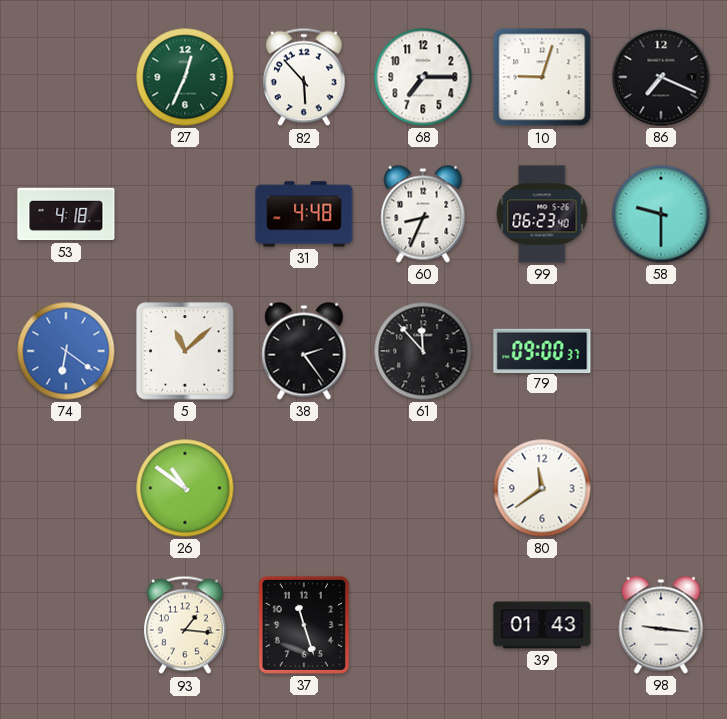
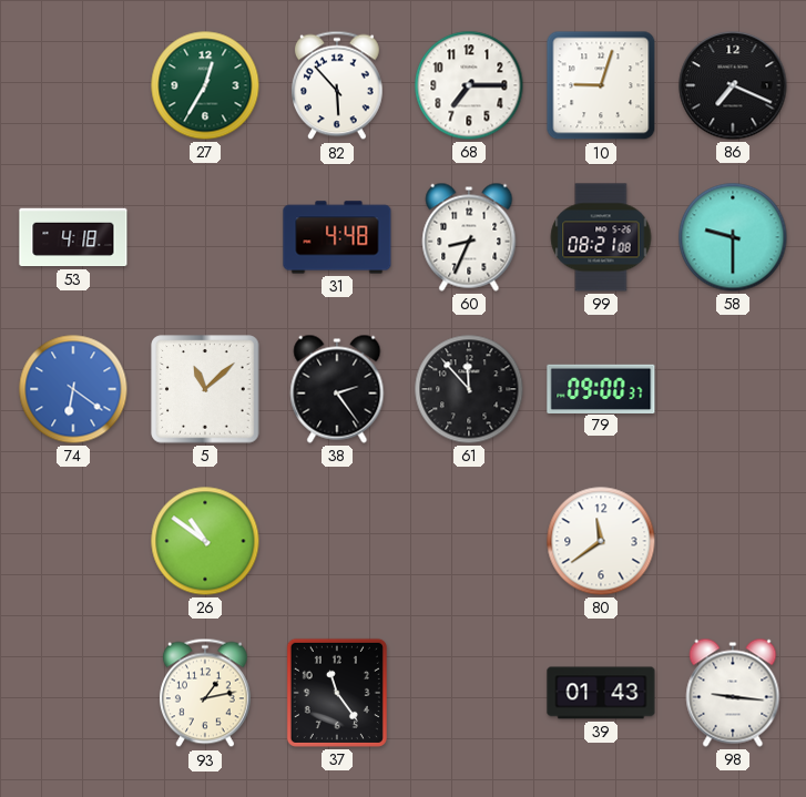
27: 12:34 -> 12:35 (205, 85)
99: 06:23 -> 08:21 (601, 237)
93: 1:16 -> 1:13 (205, 693)
37: 11:27 -> 11:24 (337, 693)
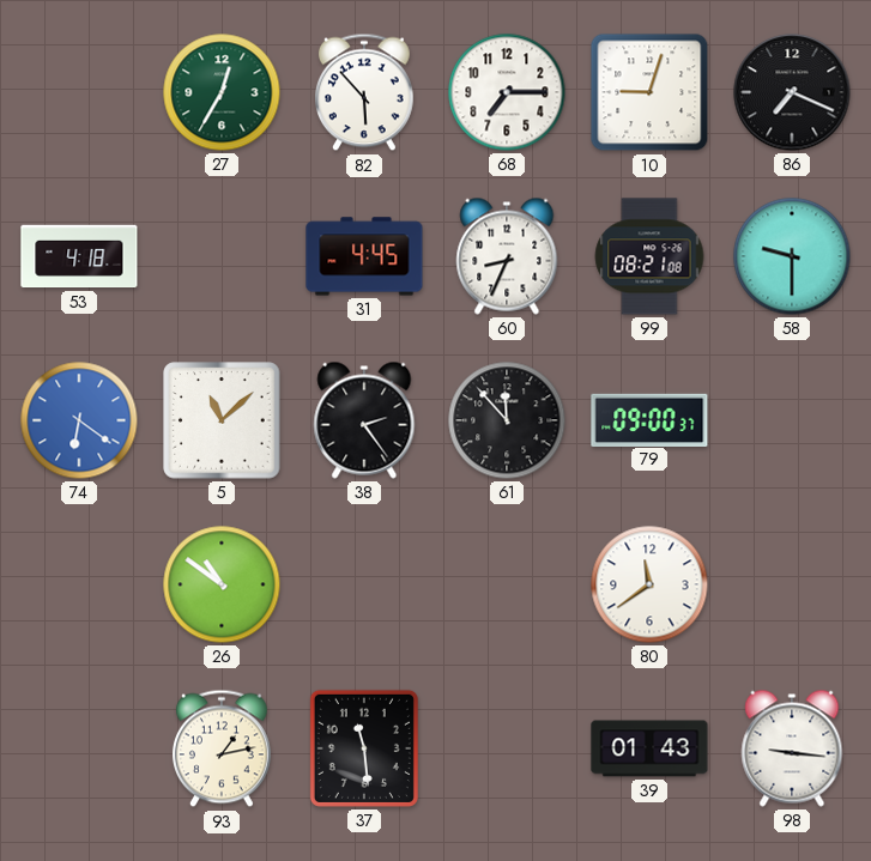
31: 4:48 -> 4:45 (364, 256)
37: 11:24 -> 11:29 (364, 748)
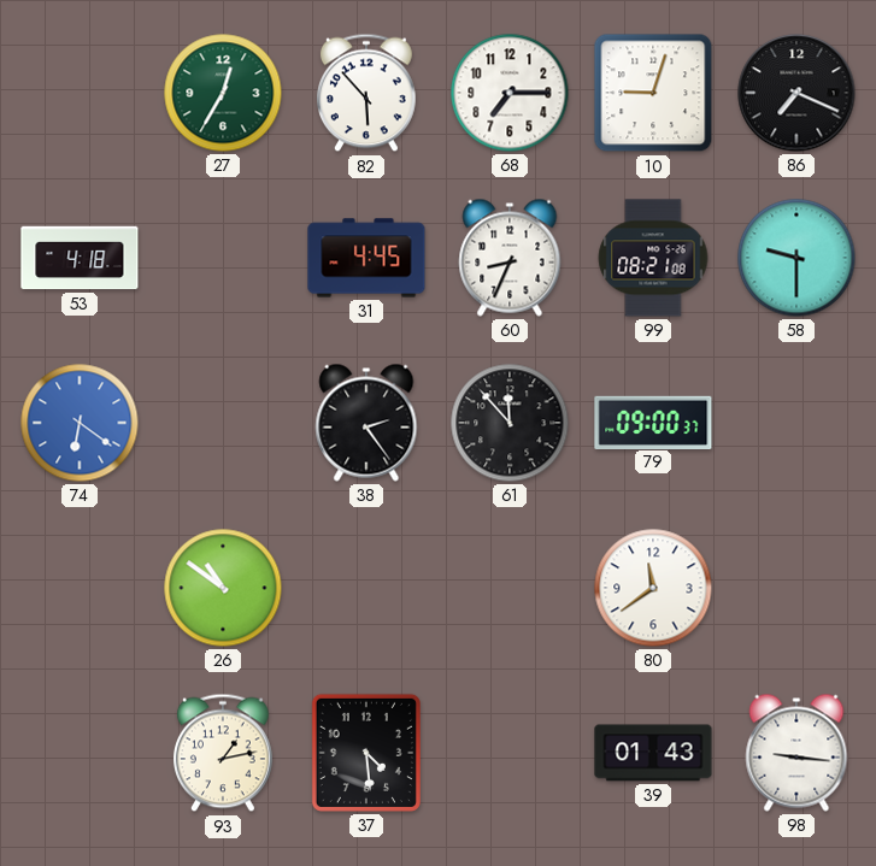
5: 11:08 -> none (222, 420)
37: 11:29 -> 4:29 (366, 753)
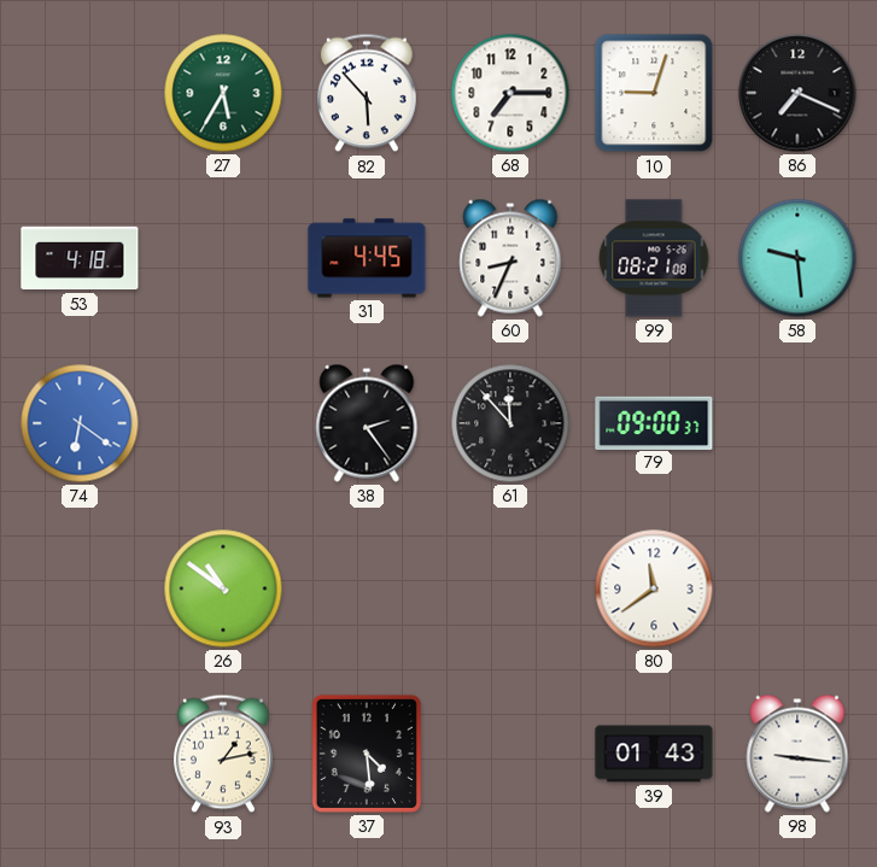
27: 12:35 -> 5:35 (223, 93)
58: 9:30 -> 9:29 (797, 258)
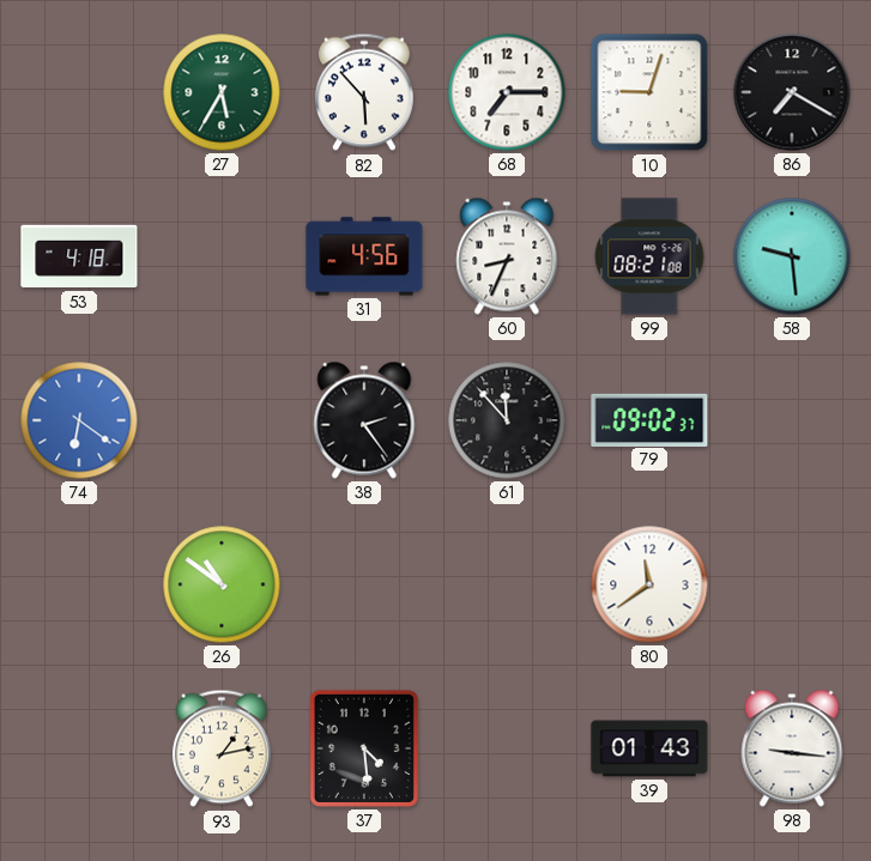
86: 7:19 -> 7:20 (792, 92)
31: 4:45 -> 4:56 (364, 256)
79: 09:00 -> 09:02 (649, 419)
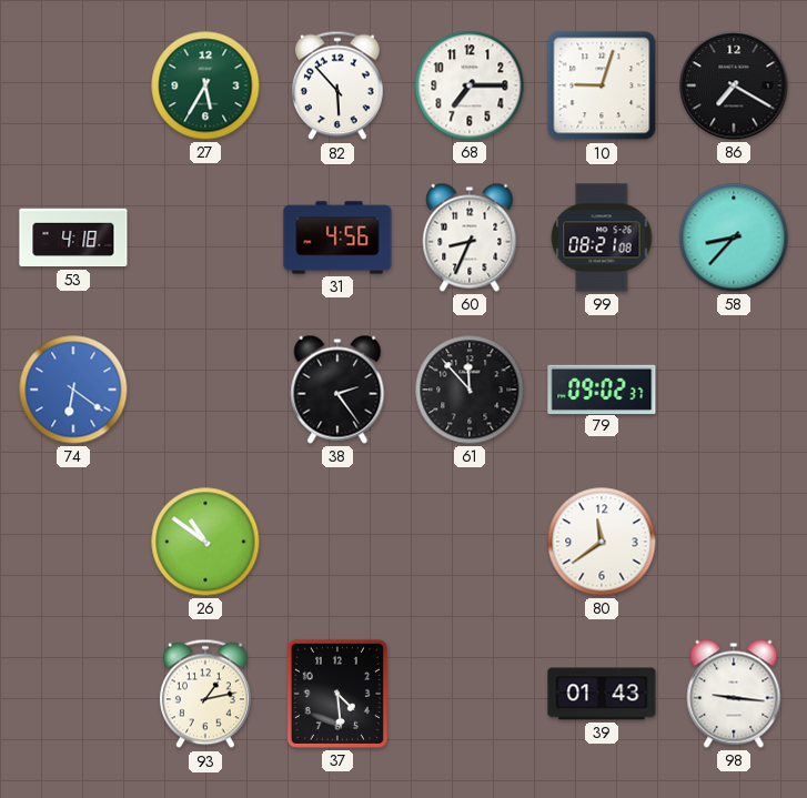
58: 9:29 -> 8:37 (734, 238)
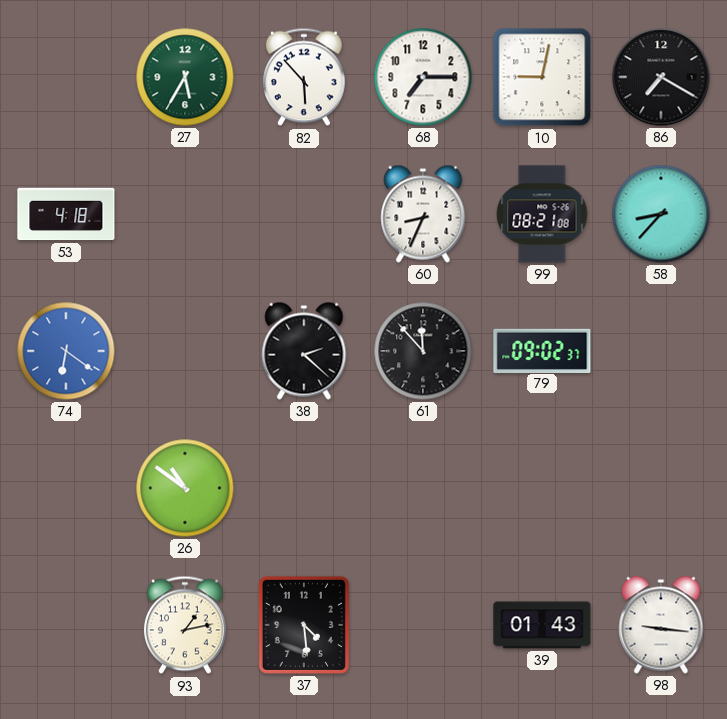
10: 9:03 -> 9:02 (542, 77)
31: 4:56 -> none (337, 238)
38: 2:24 -> 2:22 (304, 351)
80: 11:39 -> none (602, 542)
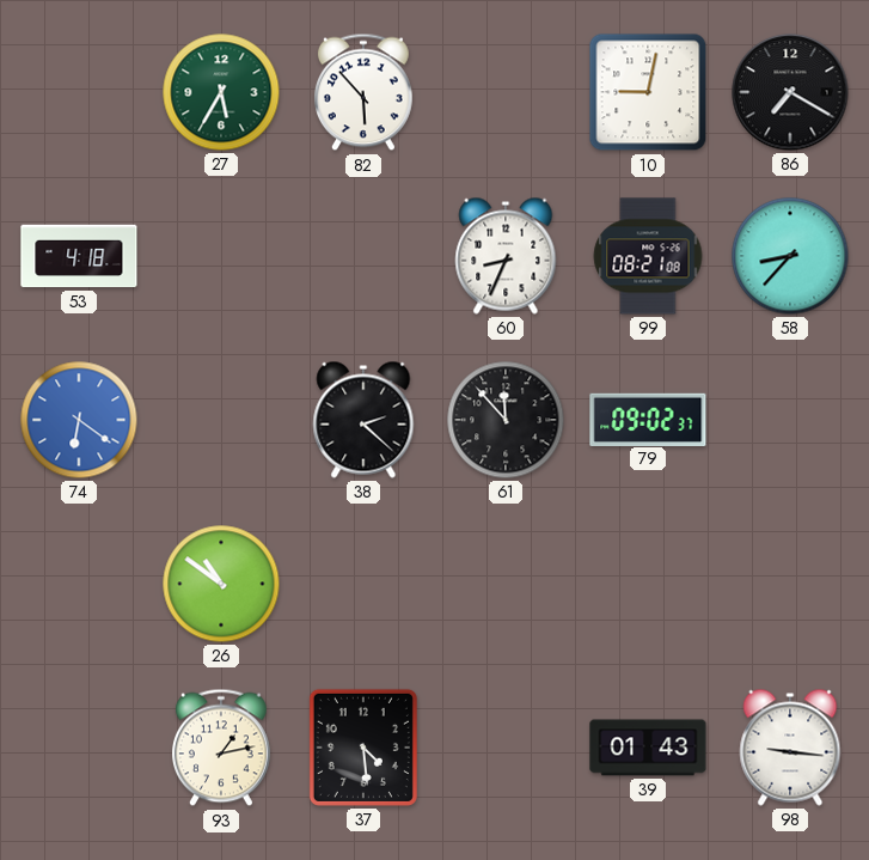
68: 7:15 -> none (423, 77)
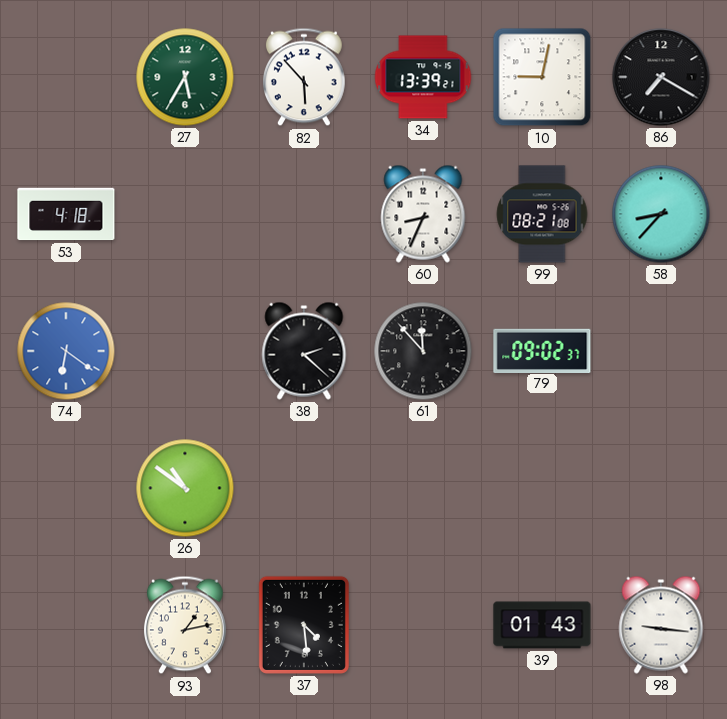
34: none -> 13:39 (423, 77)
